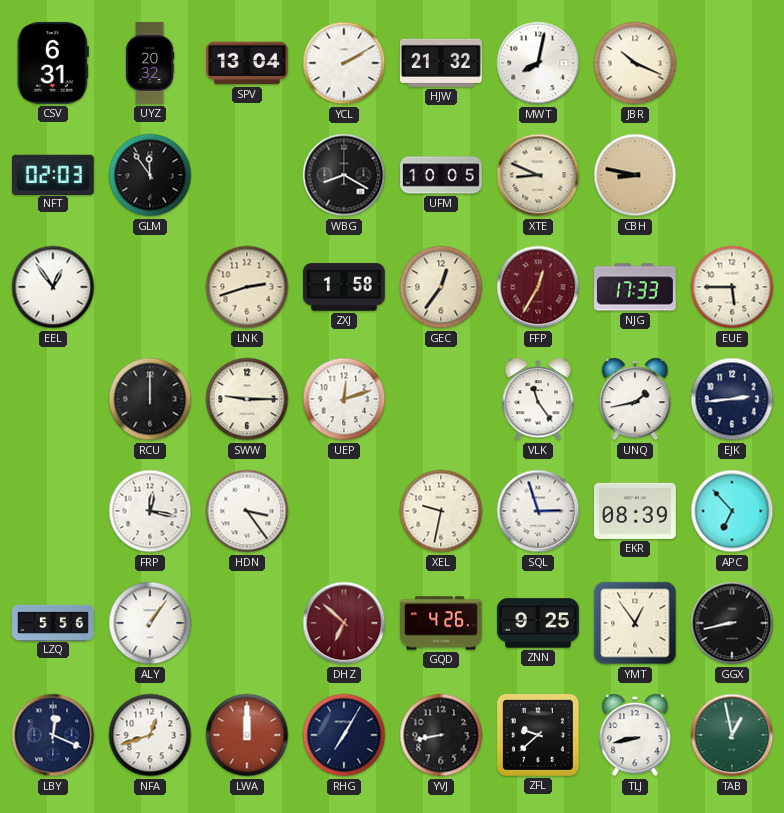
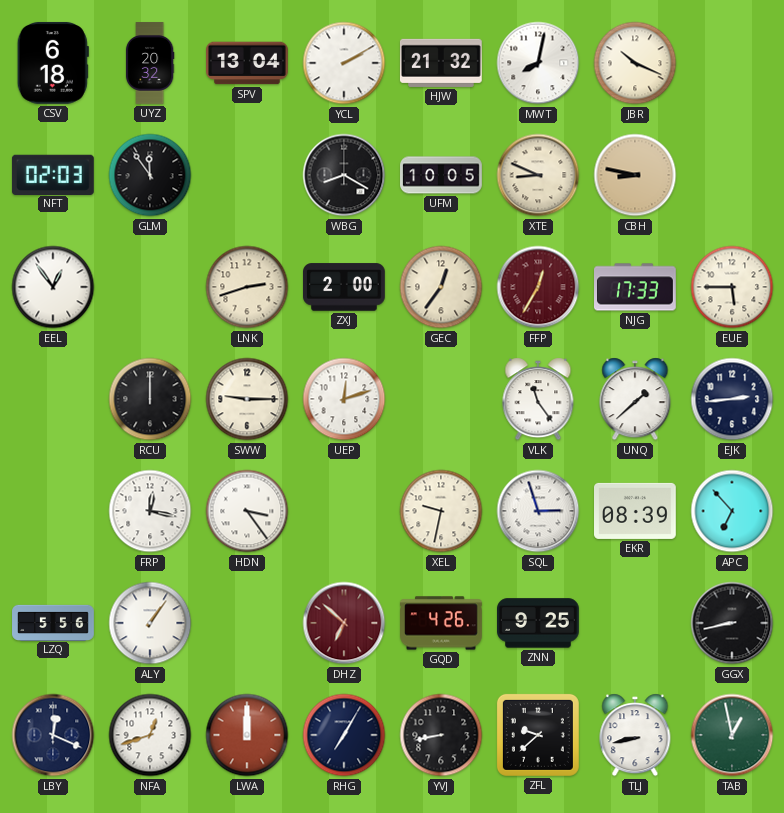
CSV: 6:31 -> 6:18 (53, 63)
ZXJ: 1:58 -> 2:00 (345, 287)
UNQ: 1:43 -> 1:38 (635, 399)
YMT: 12:54 -> none (635, 623)
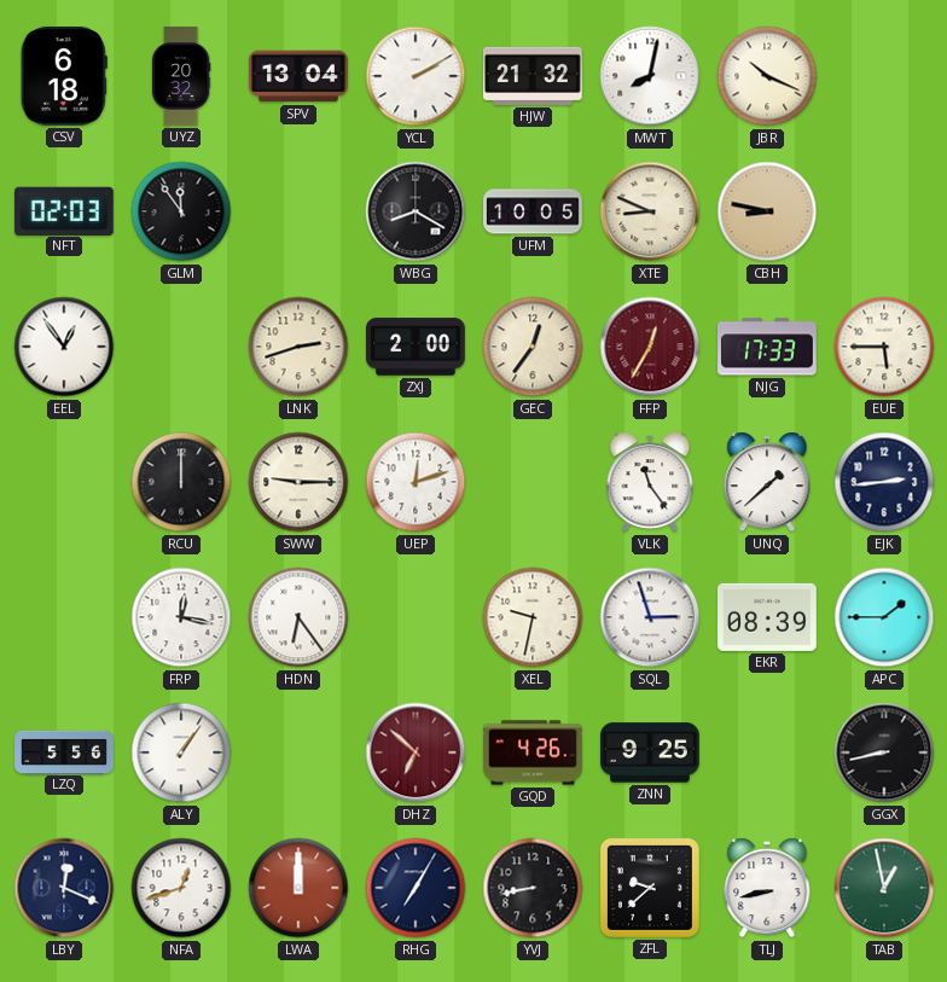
HDN: 3:24 -> 6:24 (298, 617)
APC: 6:53 -> 1:45 (884, 617)
